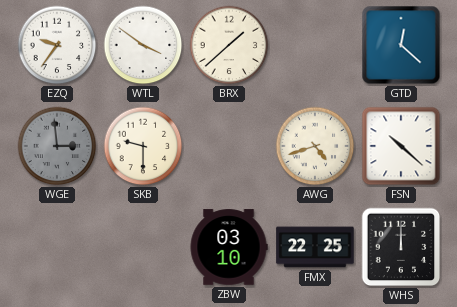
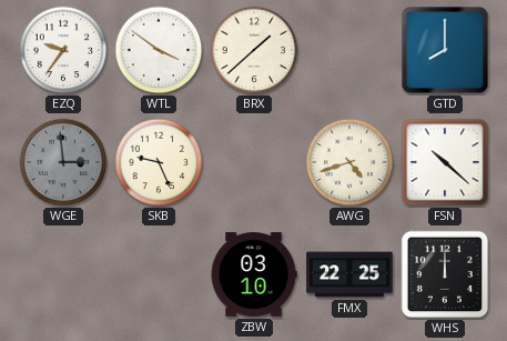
GTD: 12:22 -> 8:00 (445, 50)
SKB: 9:30 -> 9:26 (159, 162)
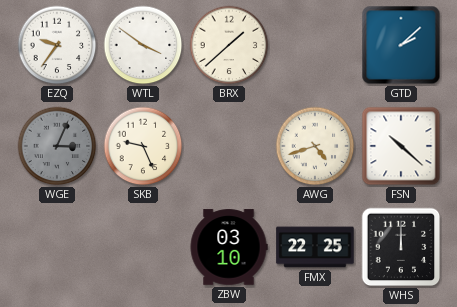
GTD: 8:00 -> 2:08 (401, 45)
WGE: 2:59 -> 3:04 (57, 146)
